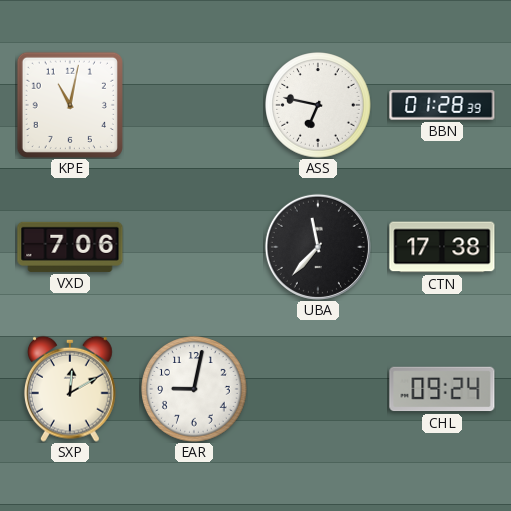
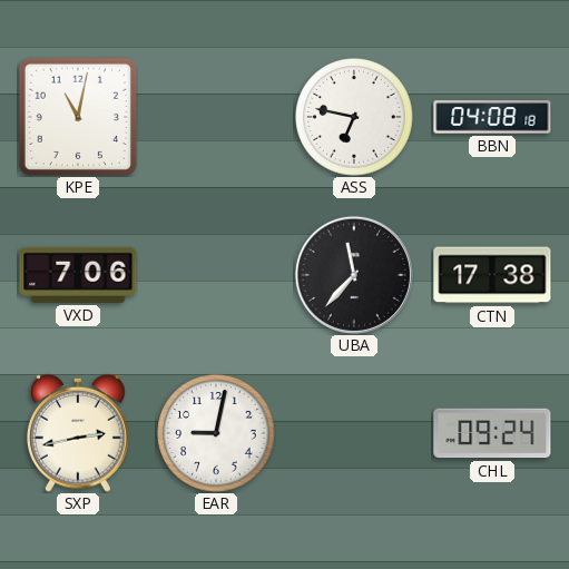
BBN: 01:28 -> 04:08 (492, 117)
SXP: 12:10 -> 2:43 (78, 433)
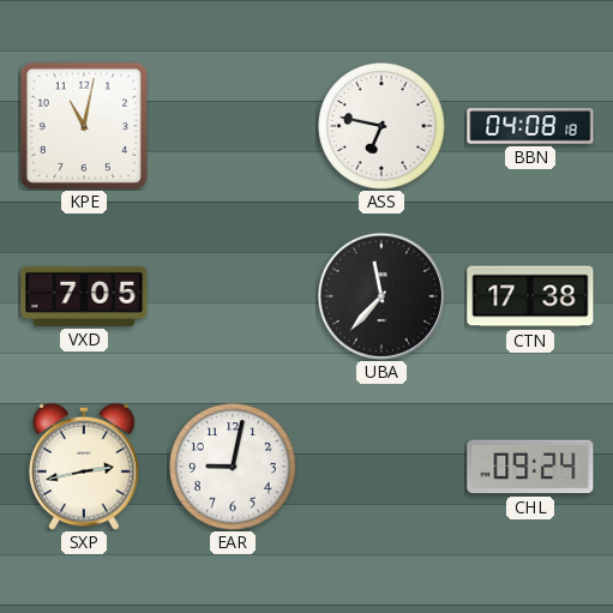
VXD: 7:06 -> 7:05 (84, 296)
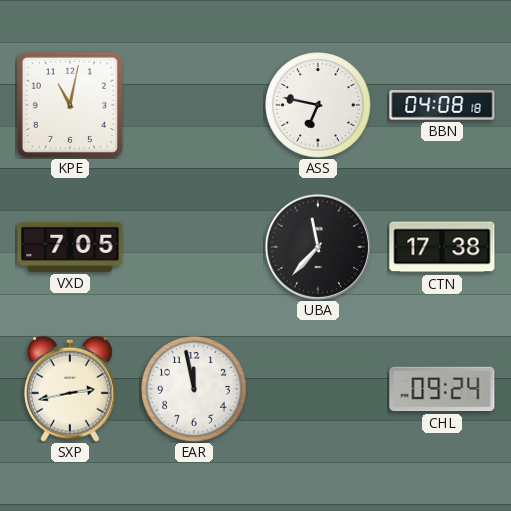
EAR: 9:02 -> 11:58 (194, 389)
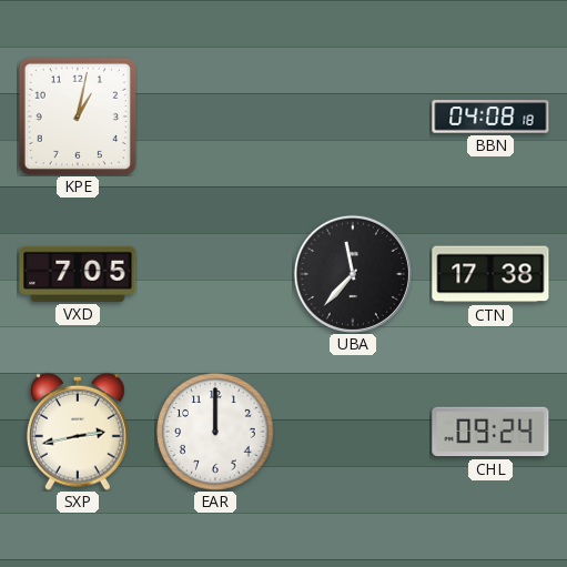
KPE: 11:02 -> 1:02 (78, 117)
ASS: 6:47 -> none (318, 105)
EAR: 11:58 -> 12:00 (215, 432)
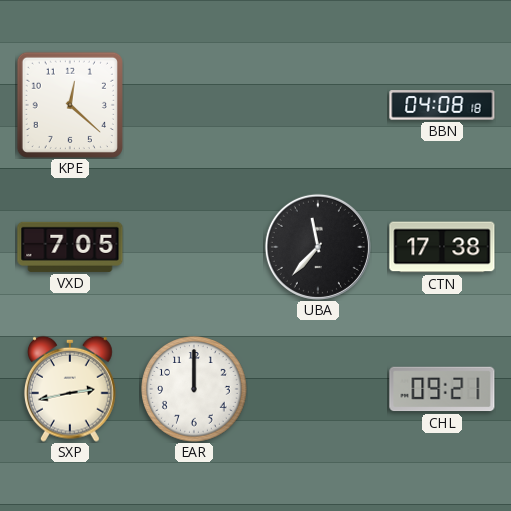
KPE: 1:02 -> 12:22 (70, 105)
CHL: 09:24 -> 09:21 (442, 389)
